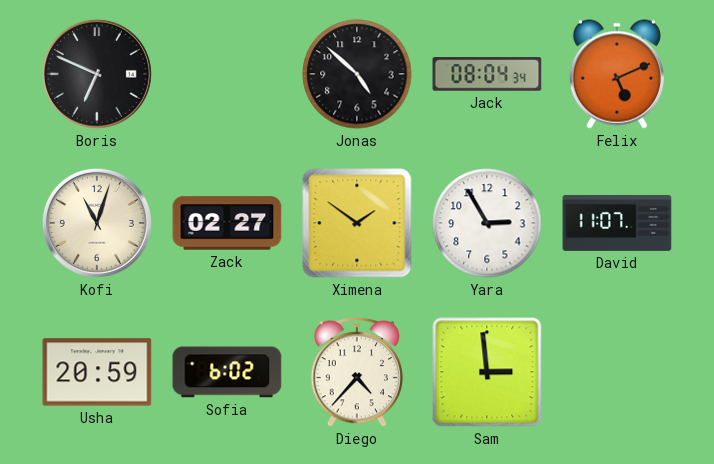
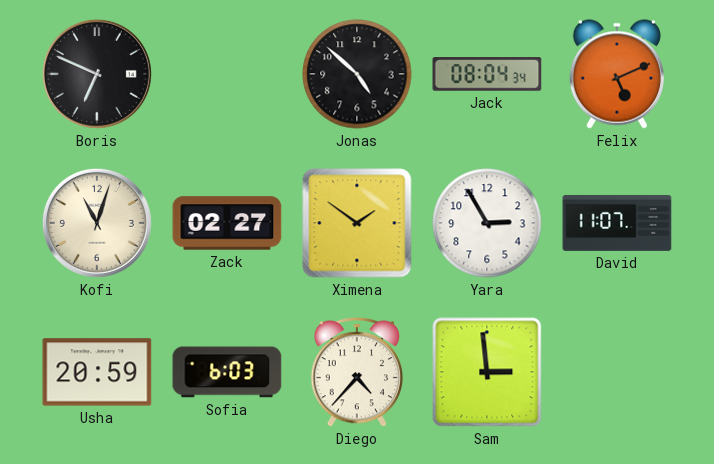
Sofia: 6:02 -> 6:03 (227, 372)
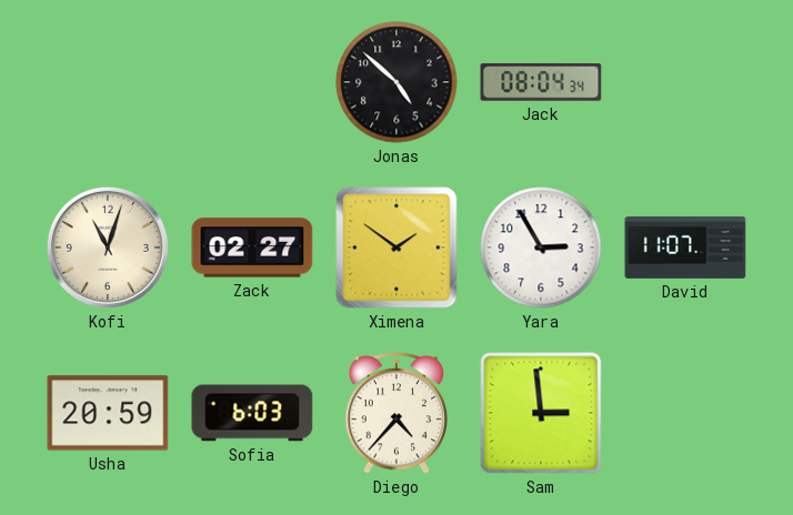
Boris: 6:49 -> none (97, 74)
Felix: 5:11 -> none (617, 74)
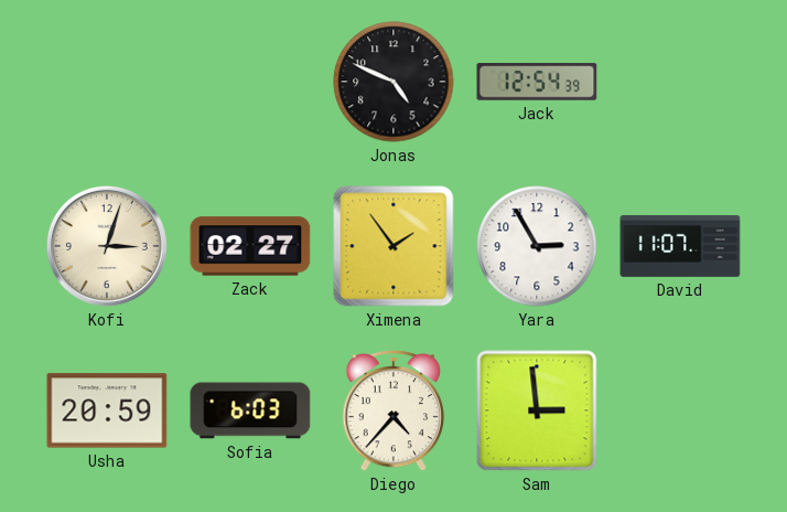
Jonas: 4:52 -> 4:49 (394, 82)
Jack: 08:04 -> 12:54 (537, 82)
Kofi: 11:03 -> 3:03 (107, 246)
Ximena: 1:51 -> 1:54 (394, 246)
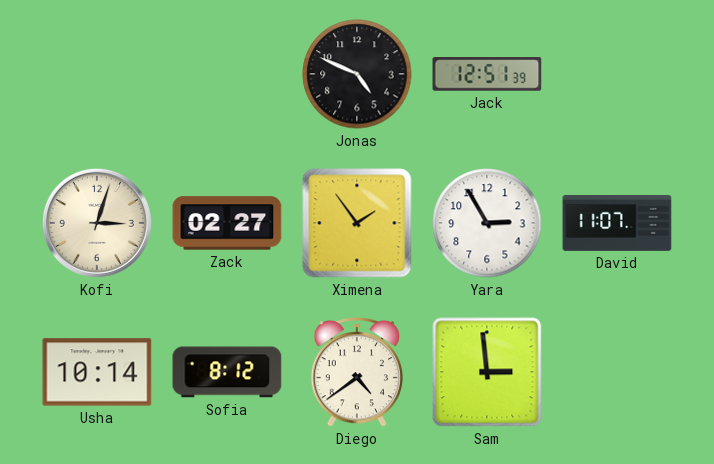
Jack: 12:54 -> 12:51 (487, 74)
Usha: 20:59 -> 10:14 (97, 372)
Sofia: 6:03 -> 8:12 (227, 372)
Diego: 4:37 -> 4:39 (357, 372)
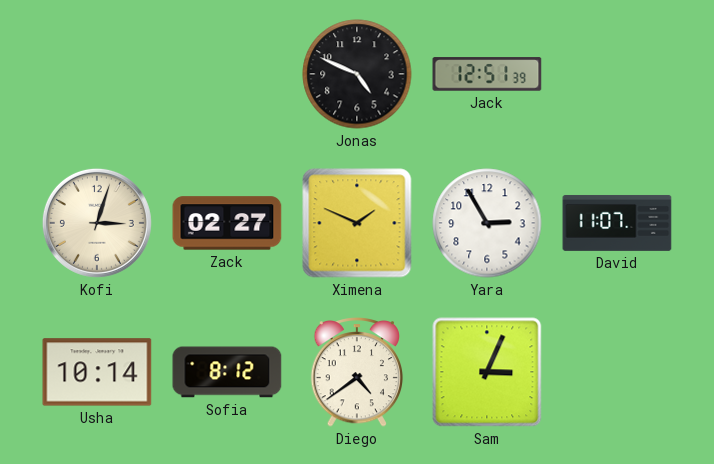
Ximena: 1:54 -> 1:49 (357, 223)
Sam: 2:59 -> 3:04 (487, 372)
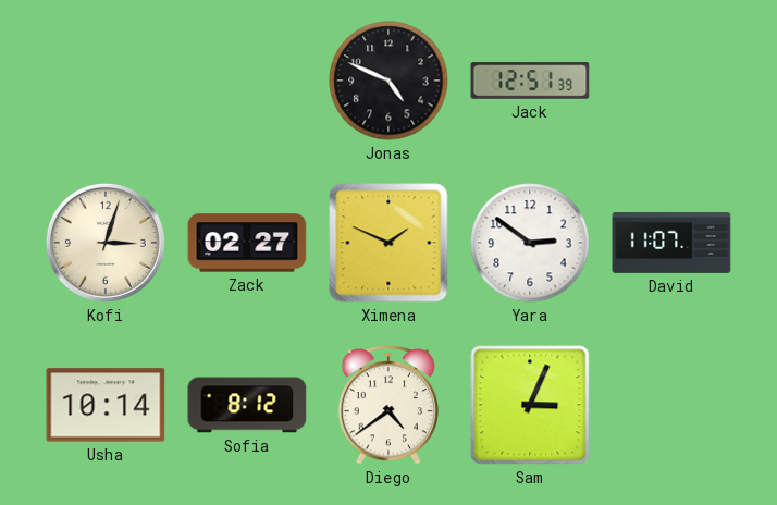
Yara: 2:55 -> 2:51 (530, 243)
